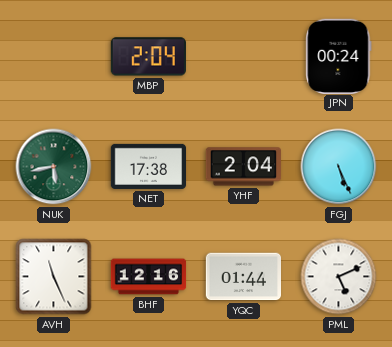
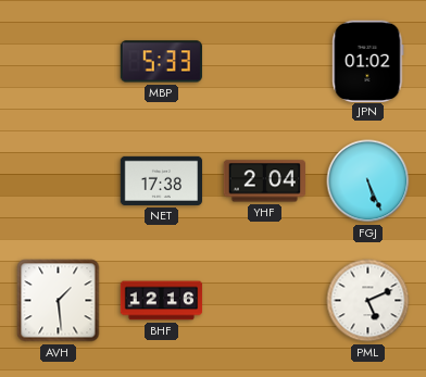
MBP: 2:04 -> 5:33 (161, 62)
JPN: 00:24 -> 01:02 (368, 61)
NUK: 5:43 -> none (54, 167)
AVH: 11:26 -> 1:29 (59, 301)
YQC: 01:44 -> none (243, 277)
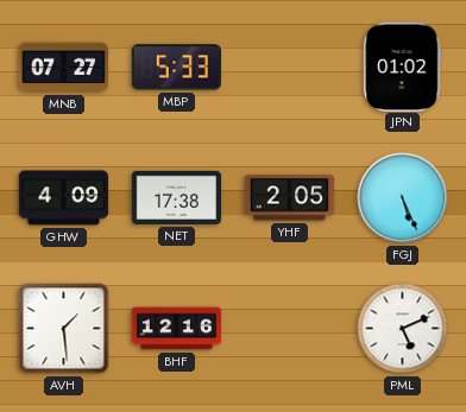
MNB: none -> 07:27 (63, 68)
GHW: none -> 4:09 (64, 198)
YHF: 2:04 -> 2:05 (289, 198)
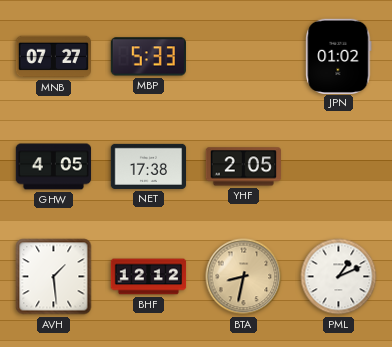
GHW: 4:09 -> 4:05 (54, 167)
FGJ: 5:26 -> none (403, 198)
BHF: 12:16 -> 12:12 (149, 277)
BTA: none -> 8:32 (244, 277)
PML: 5:11 -> 1:11 (339, 277)
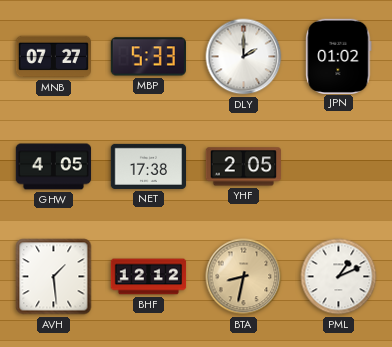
DLY: none -> 2:00 (244, 57)
